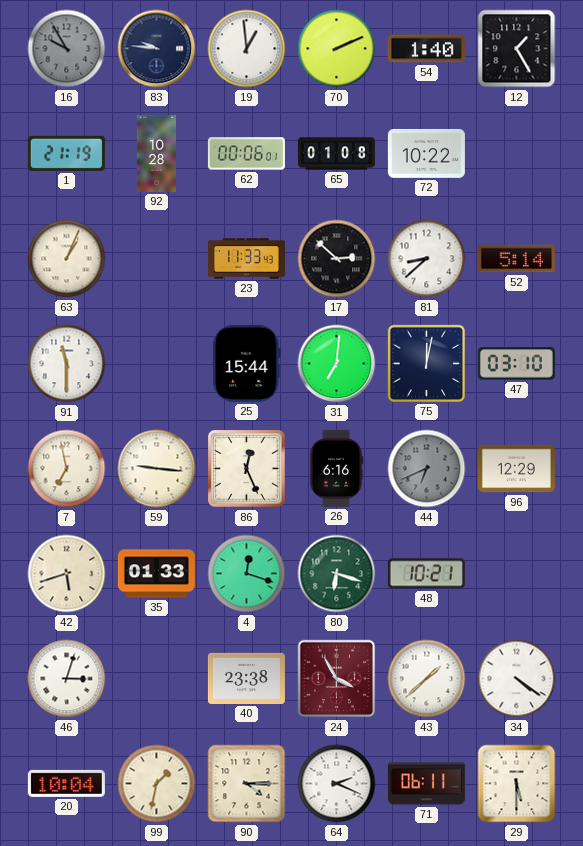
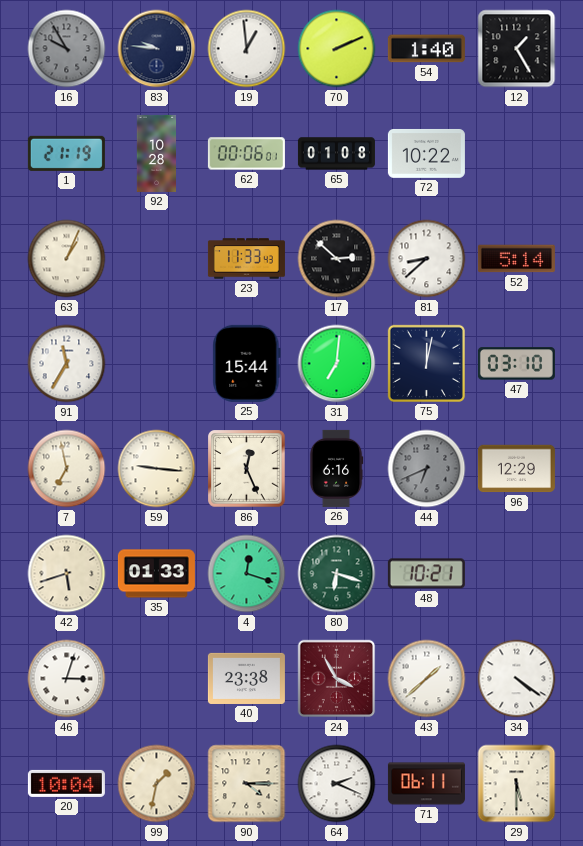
91: 11:30 -> 11:35 (67, 364)
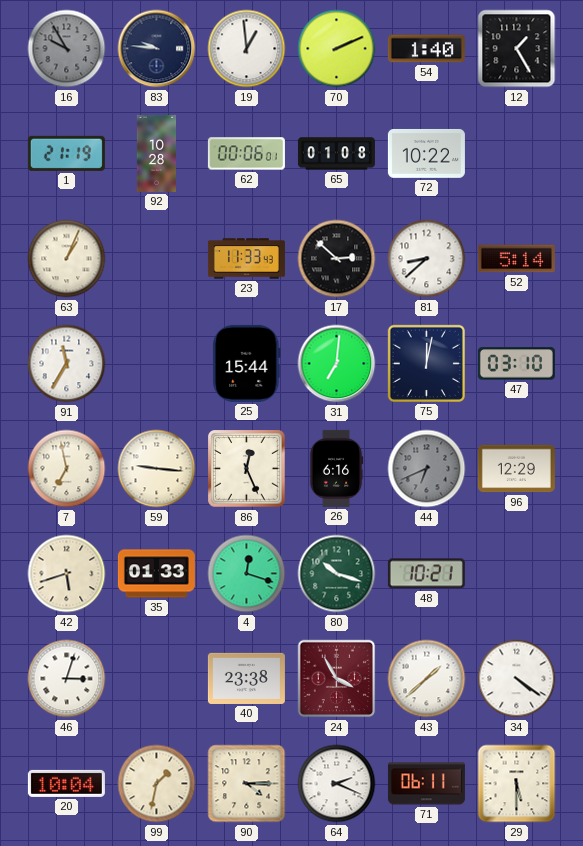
80: 6:18 -> 10:18 (337, 574)
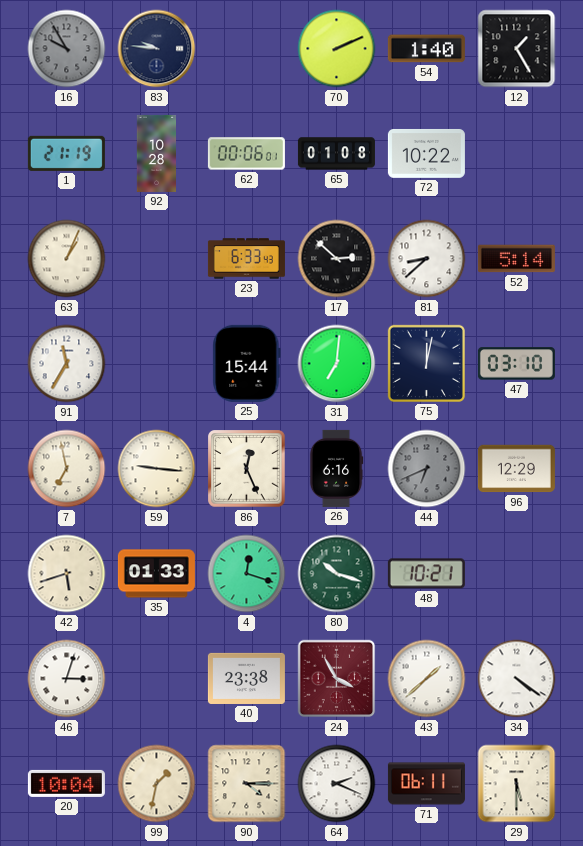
19: 12:59 -> none (247, 49)
23: 11:33 -> 6:33 (246, 259)
